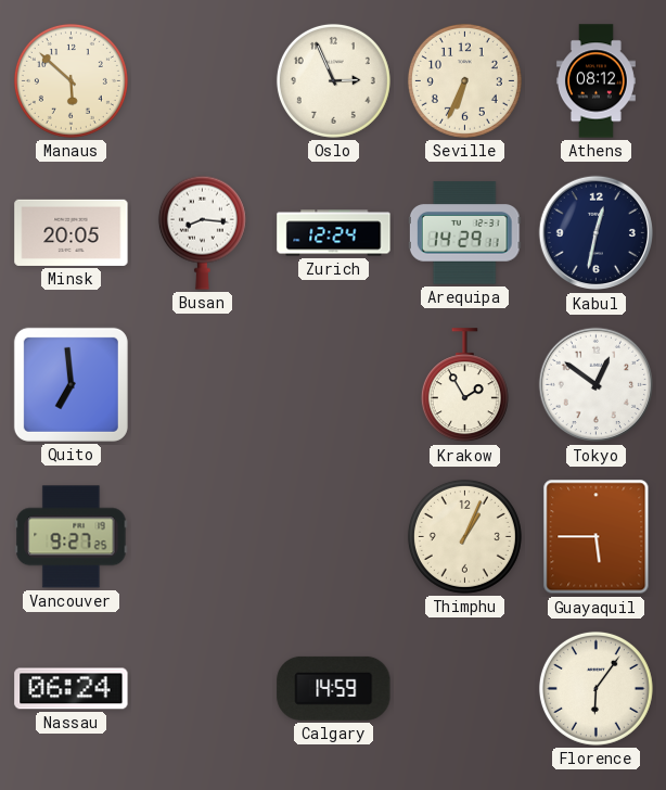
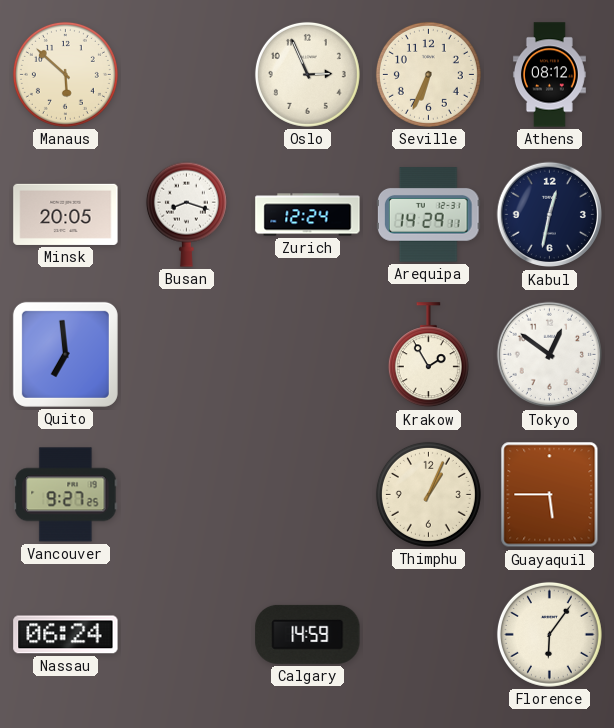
Busan: 8:16 -> 8:18 (186, 214)
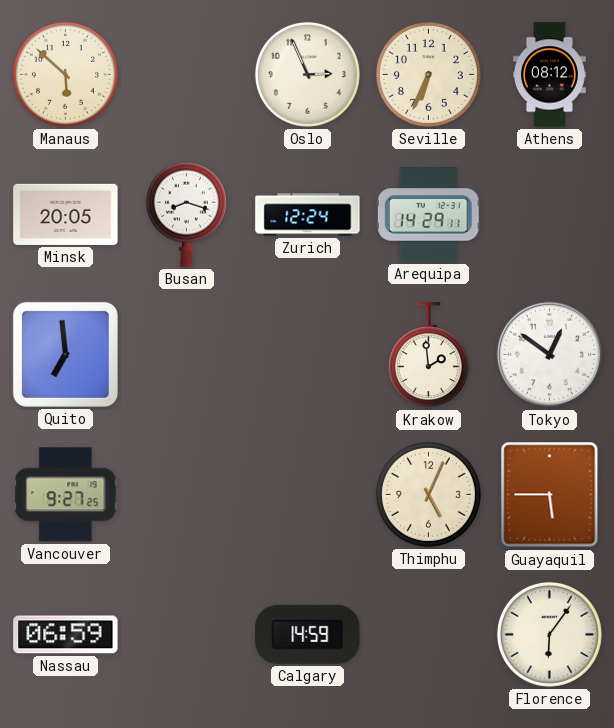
Kabul: 12:32 -> none (550, 215)
Krakow: 1:55 -> 1:59 (428, 355)
Thimphu: 1:04 -> 5:04 (428, 494)
Nassau: 06:24 -> 06:59 (66, 635)
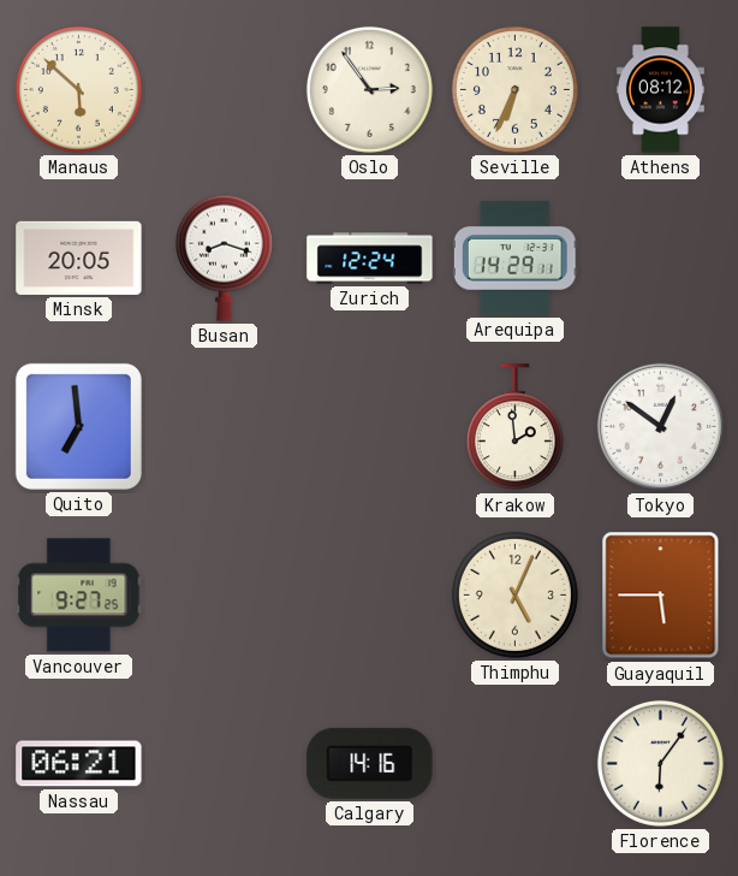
Oslo: 2:56 -> 2:54 (369, 89)
Nassau: 06:59 -> 06:21 (79, 764)
Calgary: 14:59 -> 14:16 (370, 763)
